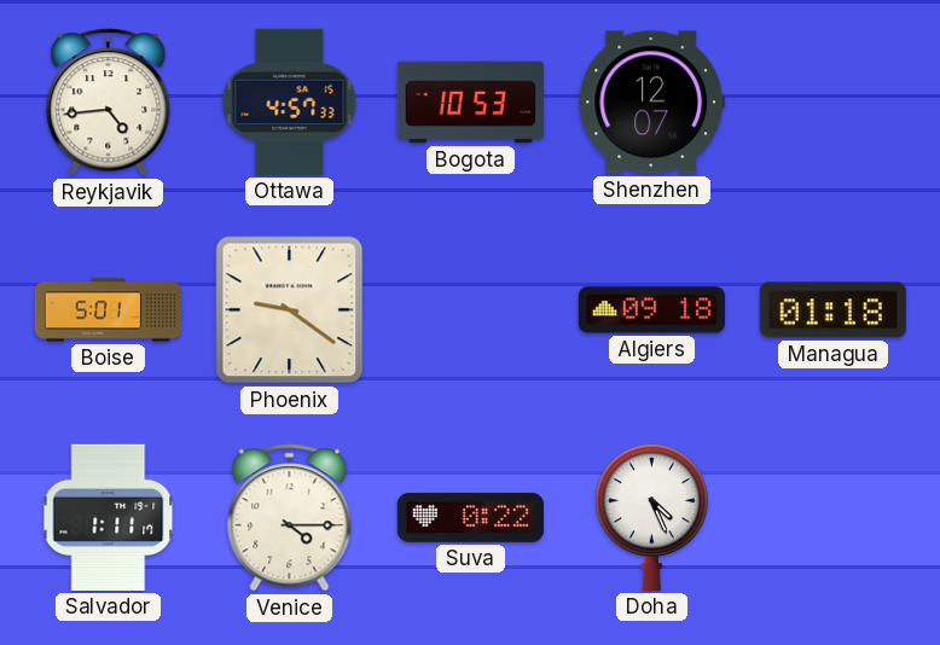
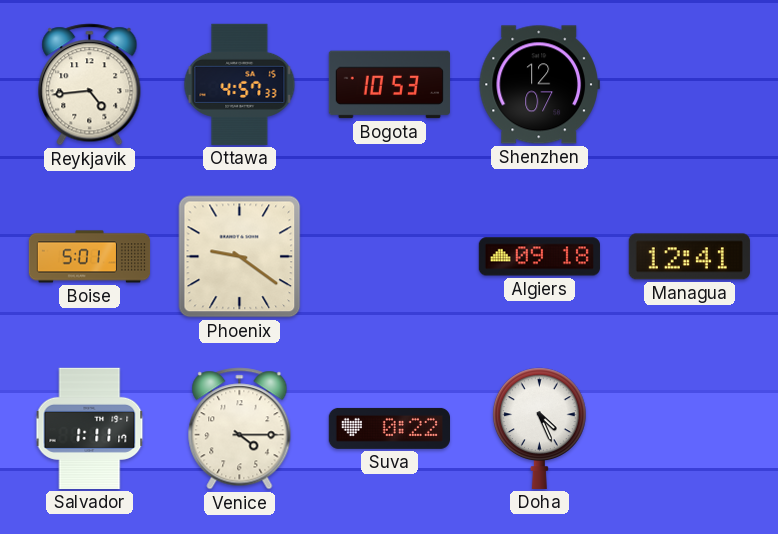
Managua: 01:18 -> 12:41 (689, 257)
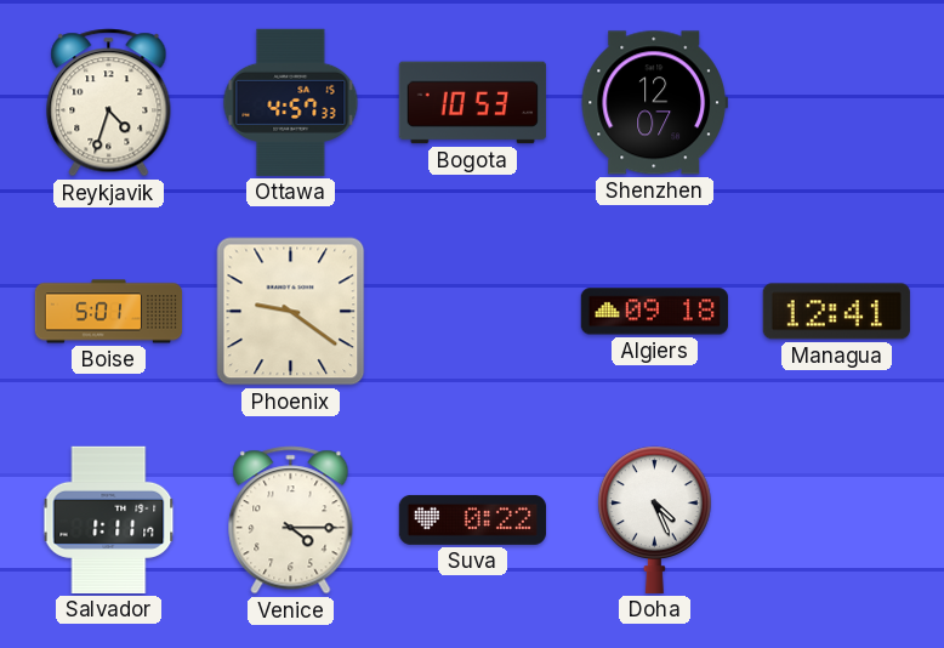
Reykjavik: 4:44 -> 4:33 (109, 103)
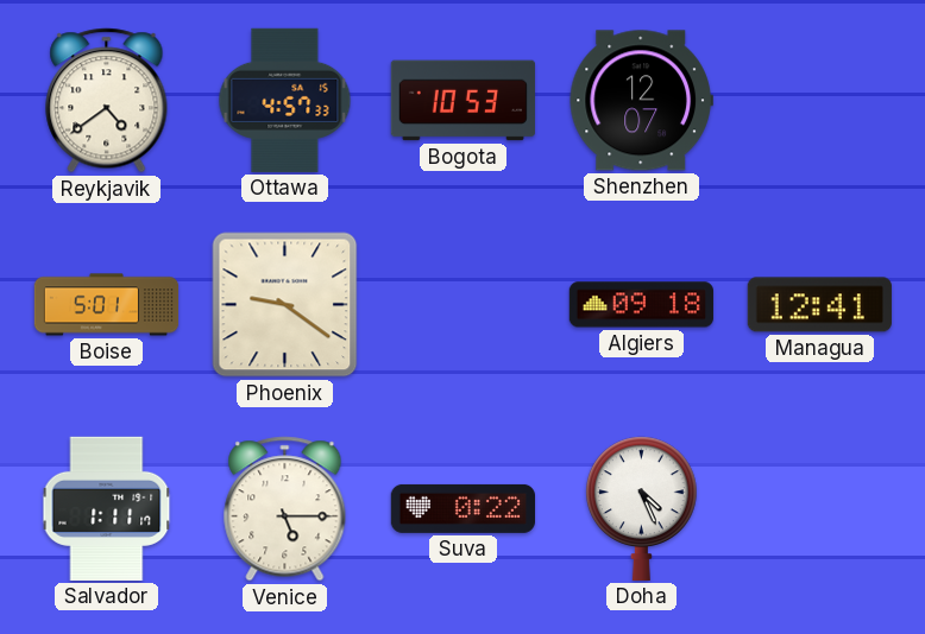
Reykjavik: 4:33 -> 4:39 (107, 101)
Venice: 4:15 -> 5:15 (285, 509)
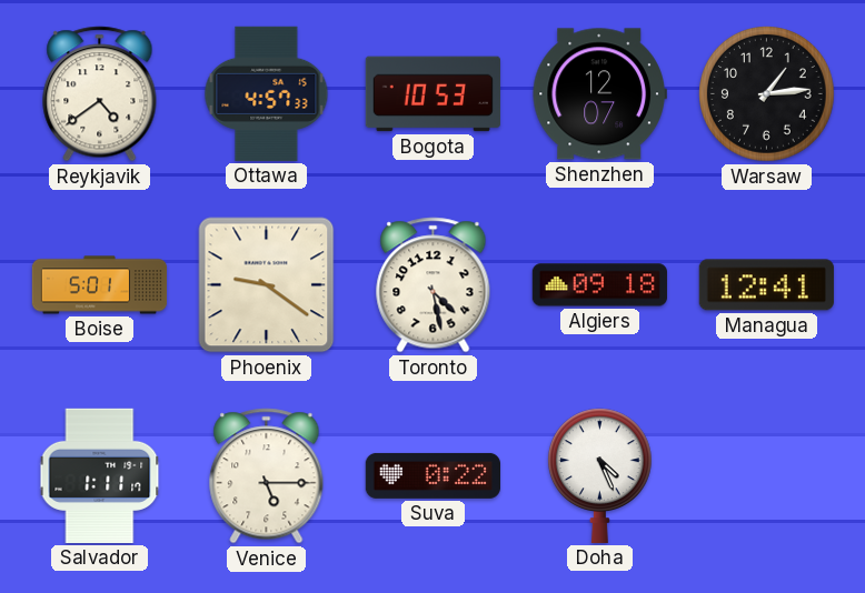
Warsaw: none -> 1:14 (767, 94)
Toronto: none -> 4:28 (434, 285)
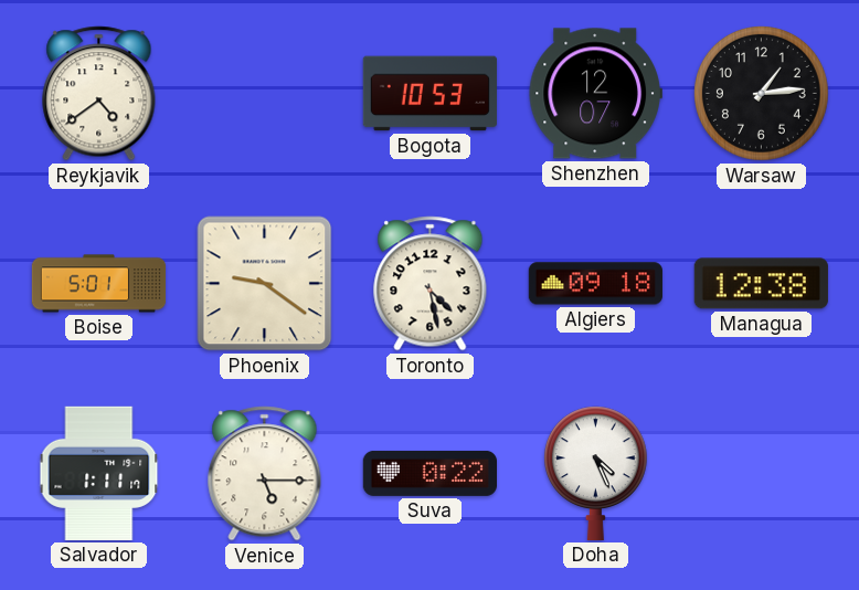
Ottawa: 4:57 -> none (267, 93)
Managua: 12:41 -> 12:38 (761, 284)
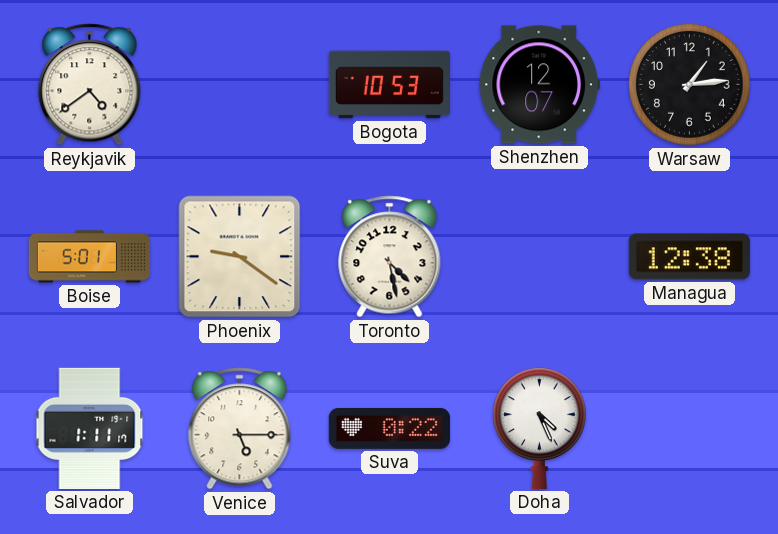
Algiers: 09:18 -> none (595, 284)
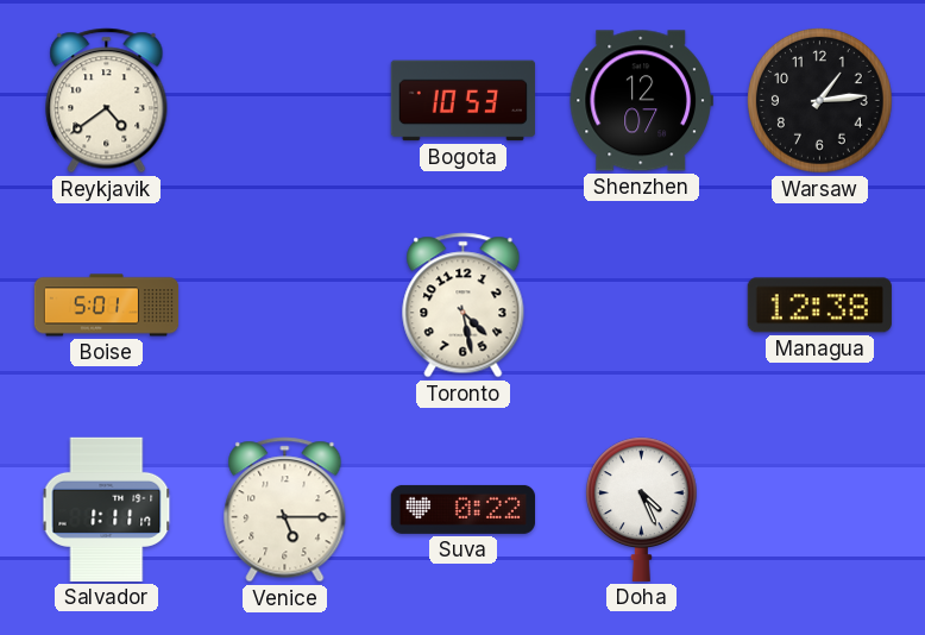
Phoenix: 9:21 -> none (240, 257)
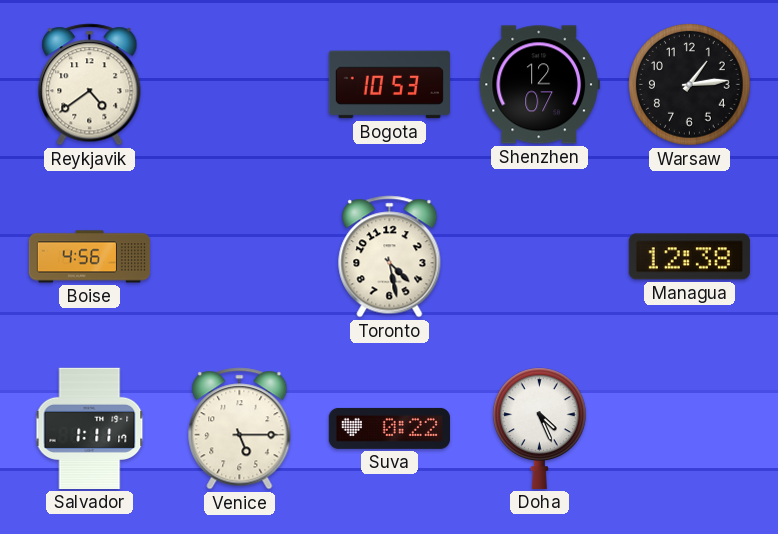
Boise: 5:01 -> 4:56 (90, 257)
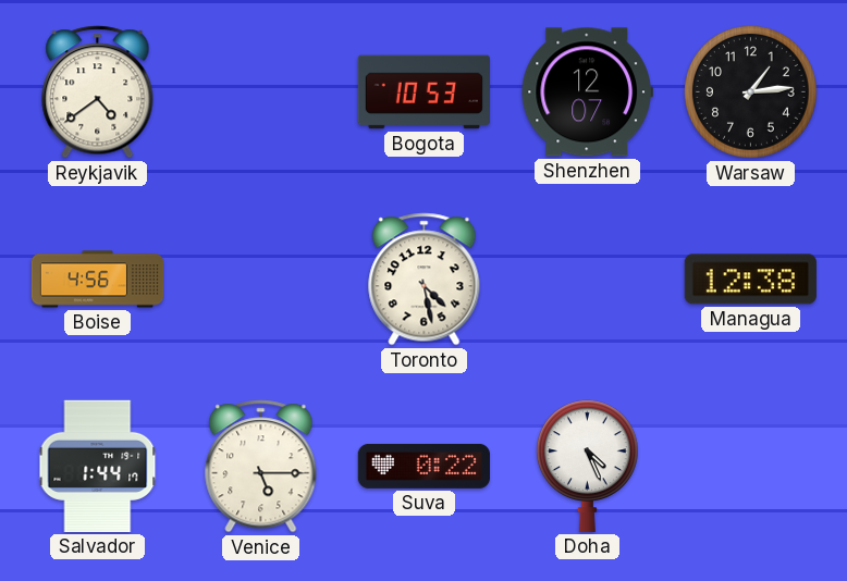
Salvador: 1:11 -> 1:44 (98, 466)
